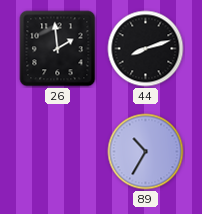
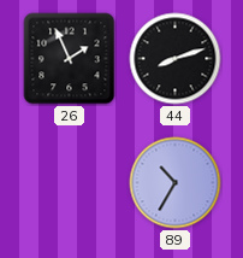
26: 1:59 -> 1:56 (70, 59)
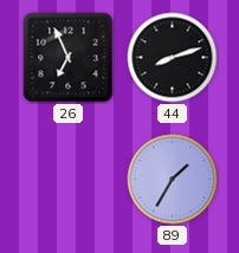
26: 1:56 -> 6:56 (69, 58)
89: 10:35 -> 1:35 (173, 180)
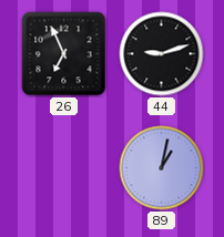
44: 8:12 -> 9:12 (162, 54)
89: 1:35 -> 1:02 (162, 168)
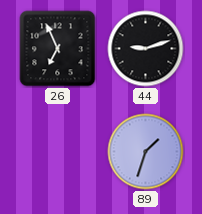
89: 1:02 -> 1:33 (146, 152)
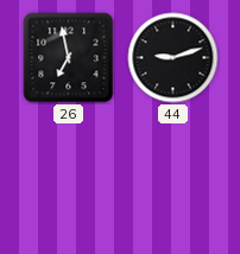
26: 6:56 -> 6:58 (69, 58)
89: 1:33 -> none (146, 152)
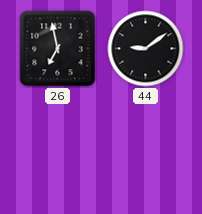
44: 9:12 -> 9:09 (146, 49)
